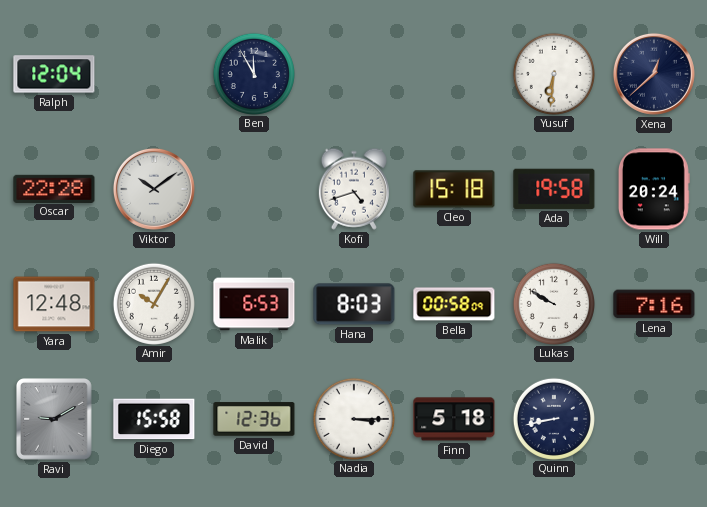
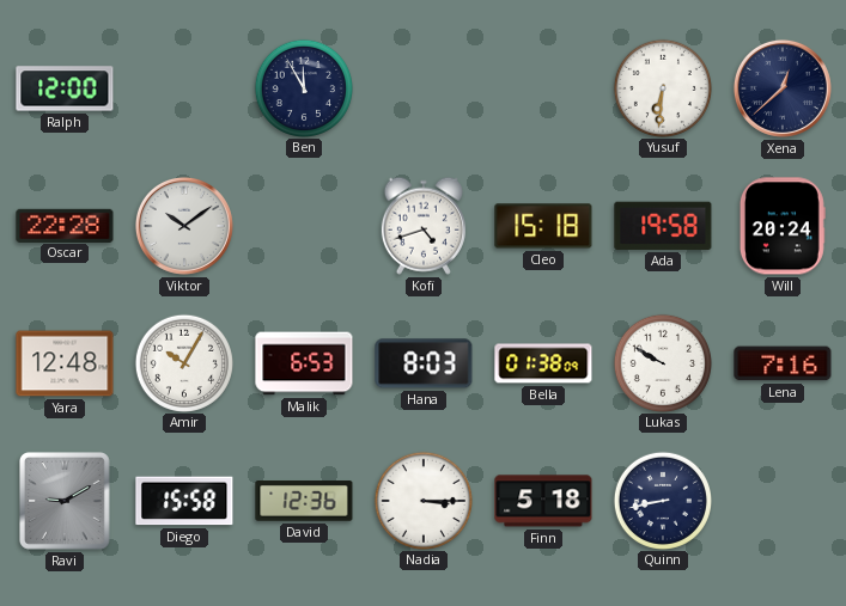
Ralph: 12:04 -> 12:00 (65, 88)
Bella: 00:58 -> 01:38 (543, 363)
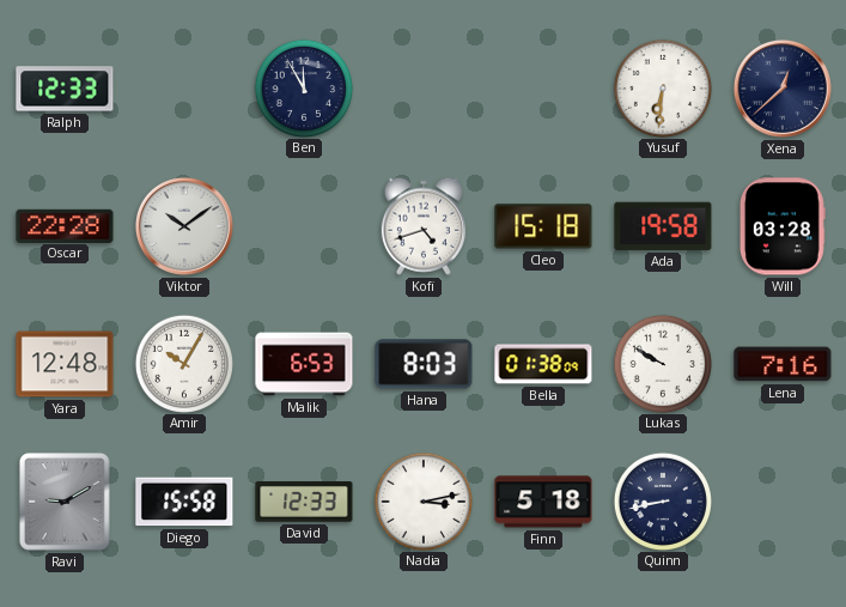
Ralph: 12:00 -> 12:33 (65, 89)
Will: 20:24 -> 03:28 (783, 226)
David: 12:36 -> 12:33 (304, 502)
Nadia: 3:15 -> 3:13 (422, 500)
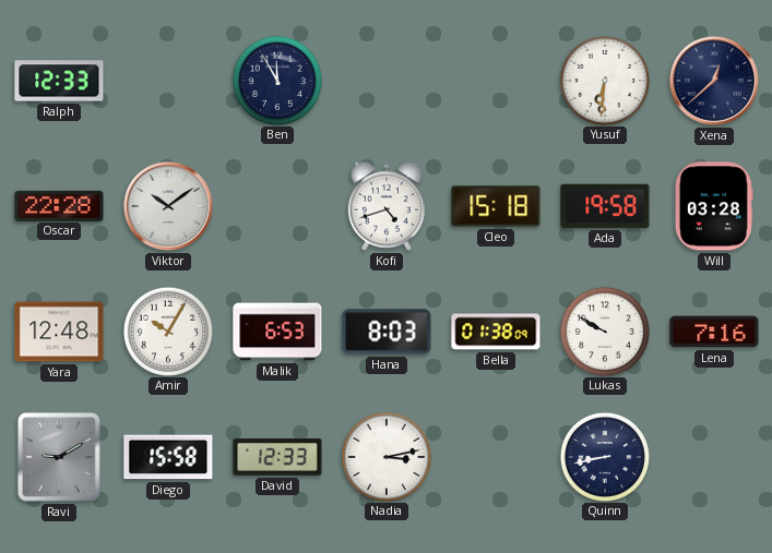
Finn: 5:18 -> none (543, 502)
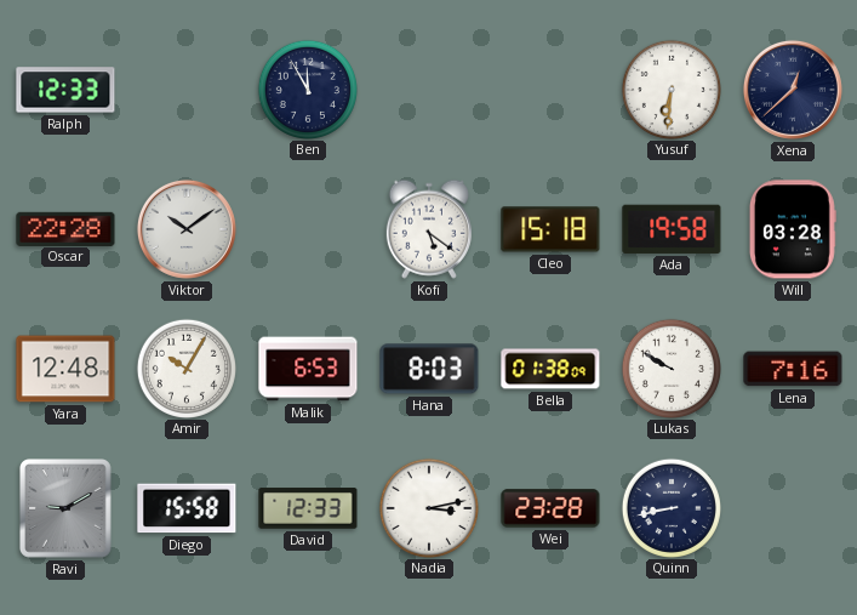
Kofi: 4:42 -> 5:21 (429, 229)
Wei: none -> 23:28 (550, 508)
